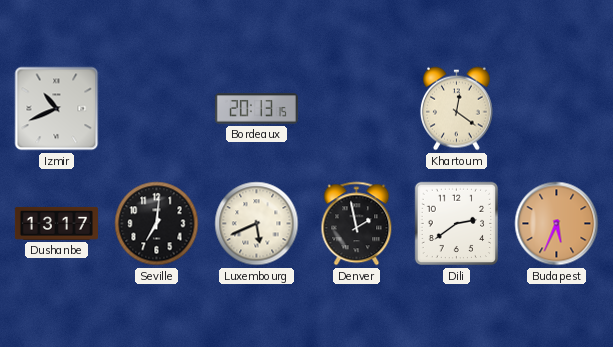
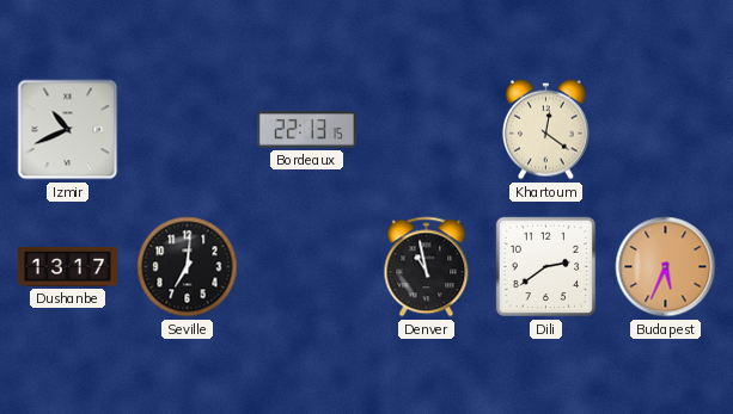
Bordeaux: 20:13 -> 22:13 (306, 130)
Luxembourg: 5:41 -> none (257, 224)
Denver: 1:58 -> 10:58 (427, 267)
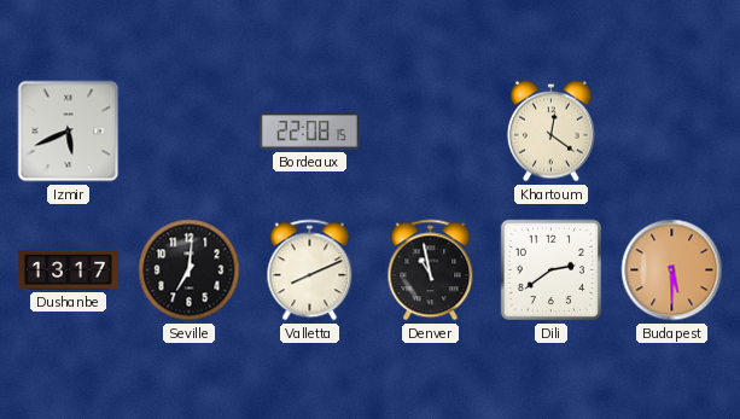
Izmir: 10:41 -> 5:41 (69, 132)
Bordeaux: 22:13 -> 22:08 (309, 132)
Valletta: none -> 8:11 (310, 270)
Budapest: 5:34 -> 5:30 (672, 270)
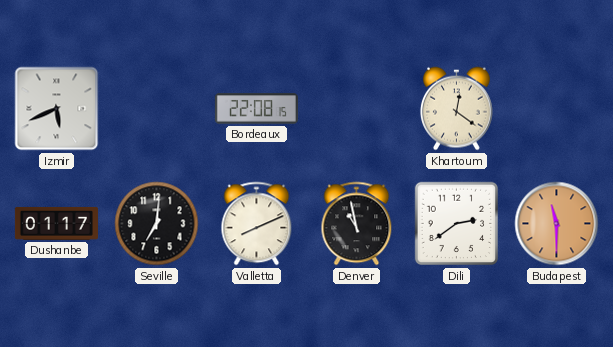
Dushanbe: 13:17 -> 01:17 (56, 224)
Budapest: 5:30 -> 11:30 (557, 224)
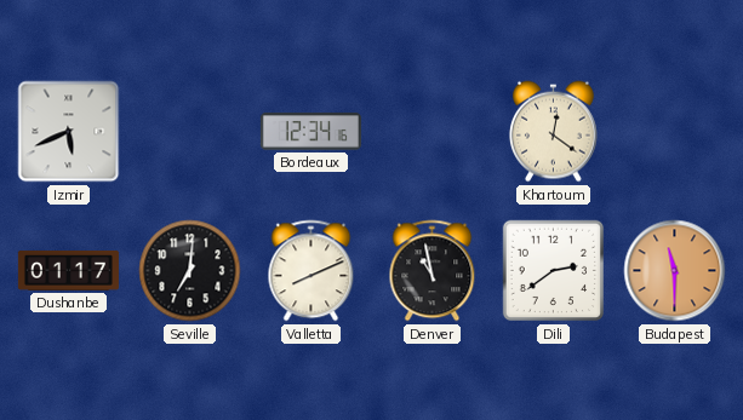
Bordeaux: 22:08 -> 12:34 (310, 132)
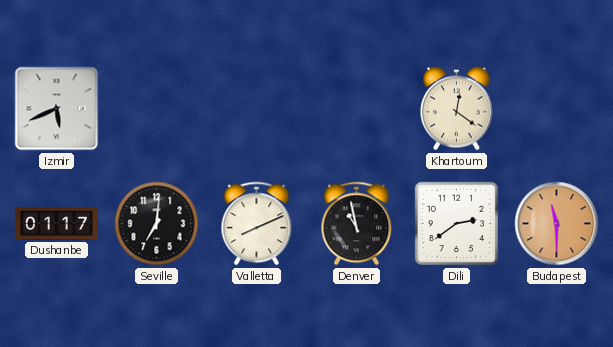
Bordeaux: 12:34 -> none (310, 132)
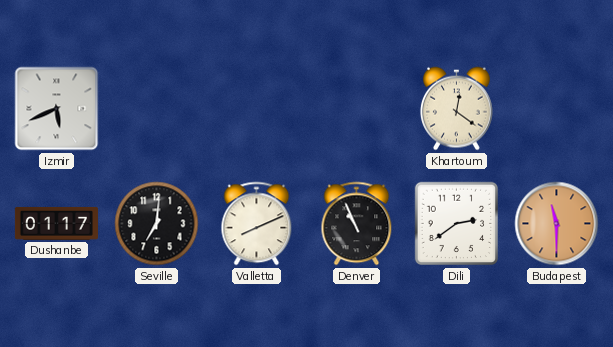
Denver: 10:58 -> 10:56 (357, 224)
